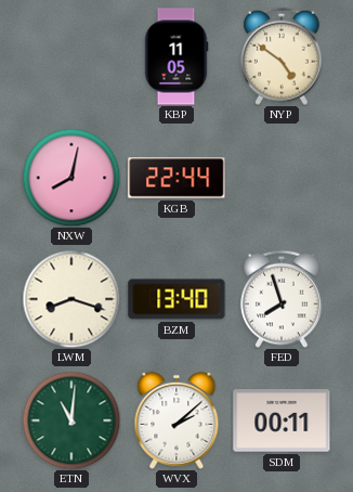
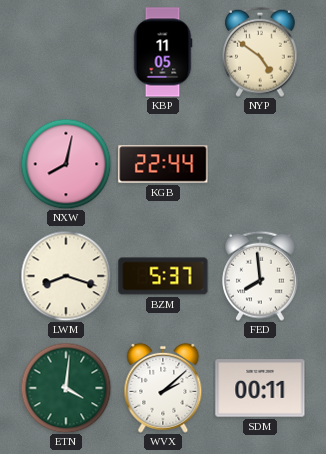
BZM: 13:40 -> 5:37 (163, 276)
FED: 7:57 -> 7:59 (261, 276)
ETN: 11:01 -> 4:01 (66, 388)
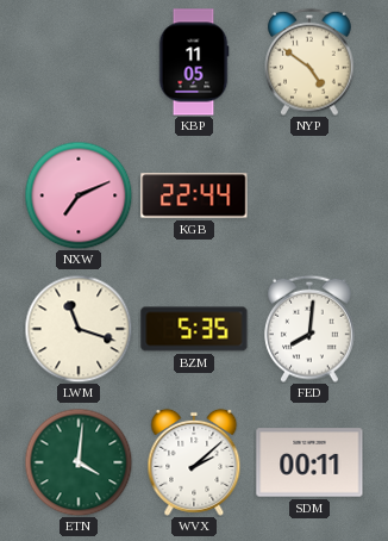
NXW: 8:02 -> 7:11 (79, 195)
LWM: 8:18 -> 11:18 (79, 329)
BZM: 5:37 -> 5:35 (194, 329)
FED: 7:59 -> 8:01 (311, 329)
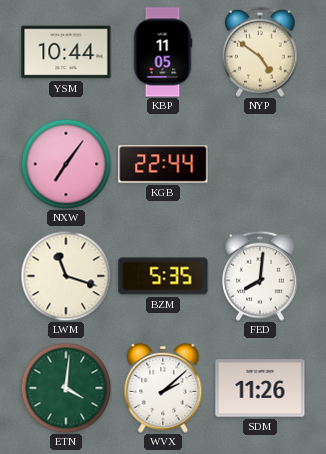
YSM: none -> 10:44 (66, 52)
NXW: 7:11 -> 7:06 (66, 164)
SDM: 00:11 -> 11:26 (260, 388)
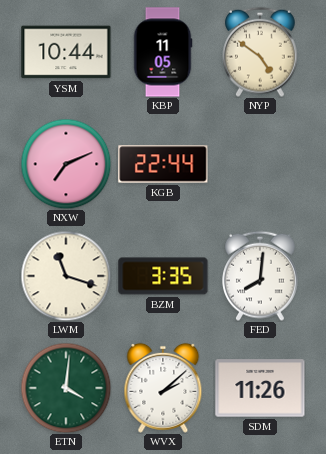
NXW: 7:06 -> 7:11 (66, 164)
BZM: 5:35 -> 3:35 (163, 276)
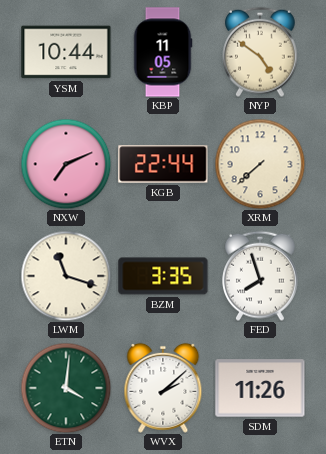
XRM: none -> 7:38 (260, 164)
FED: 8:01 -> 7:57 (261, 276)
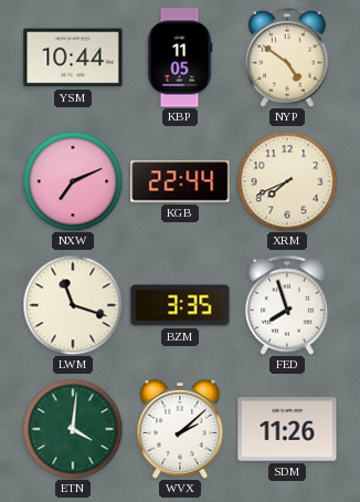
XRM: 7:38 -> 7:41 (287, 181)
